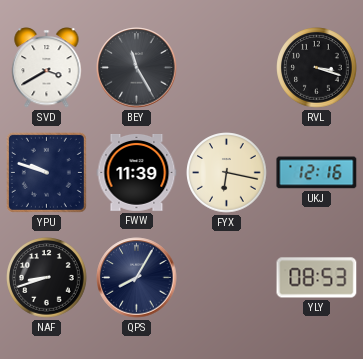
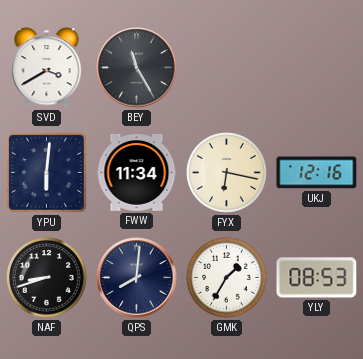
RVL: 3:18 -> none (317, 68)
YPU: 9:48 -> 6:01 (46, 172)
FWW: 11:39 -> 11:34 (137, 173)
QPS: 8:05 -> 8:01 (137, 278)
GMK: none -> 1:35 (227, 278)
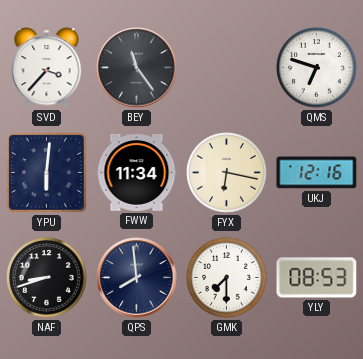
SVD: 3:40 -> 3:37 (47, 68)
BEY: 11:25 -> 11:24 (137, 68)
QMS: none -> 6:48 (317, 68)
QPS: 8:01 -> 7:59 (137, 278)
GMK: 1:35 -> 7:30 (227, 278)
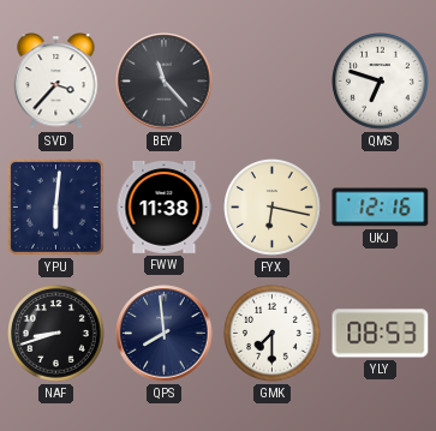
BEY: 11:24 -> 11:23 (165, 82)
FWW: 11:34 -> 11:38 (165, 208)
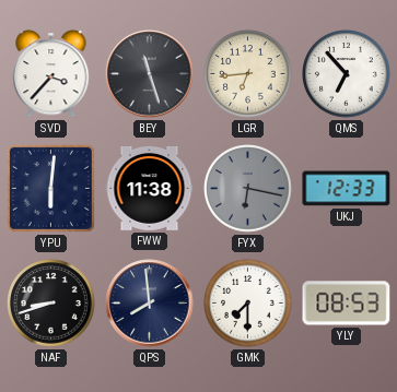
BEY: 11:23 -> 11:27 (150, 74)
LGR: none -> 6:44 (248, 74)
QMS: 6:48 -> 6:53 (347, 74)
FYX dial: cream -> grey (248, 189)
UKJ: 12:16 -> 12:33 (347, 189)
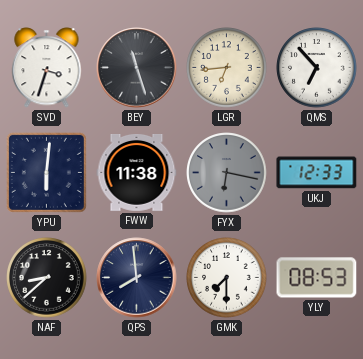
SVD: 3:37 -> 3:33 (47, 68)
NAF: 8:42 -> 8:38 (47, 278)
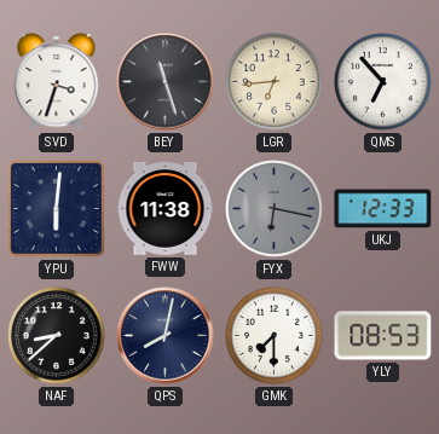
QPS: 7:59 -> 8:02 (166, 336)
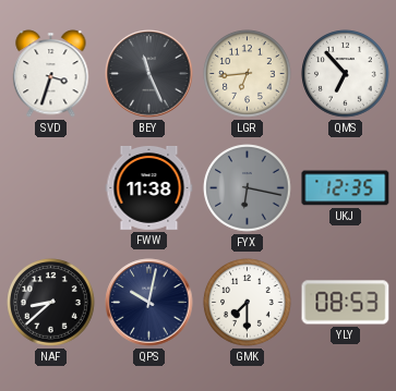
BEY: 11:27 -> 11:26 (149, 74)
YPU: 6:01 -> none (56, 208)
UKJ: 12:33 -> 12:35 (346, 188)
QPS: 8:02 -> 10:02 (149, 303)
